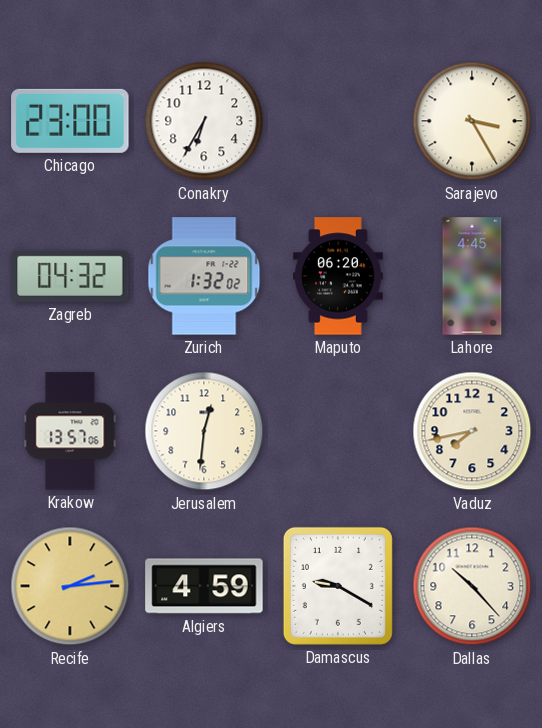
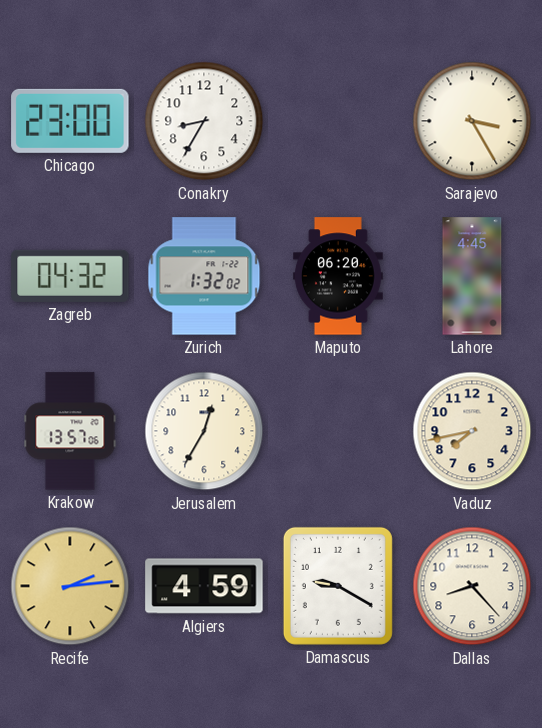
Conakry: 6:35 -> 8:35 (204, 121)
Jerusalem: 12:31 -> 12:35 (204, 431)
Dallas: 10:23 -> 8:23 (472, 586)
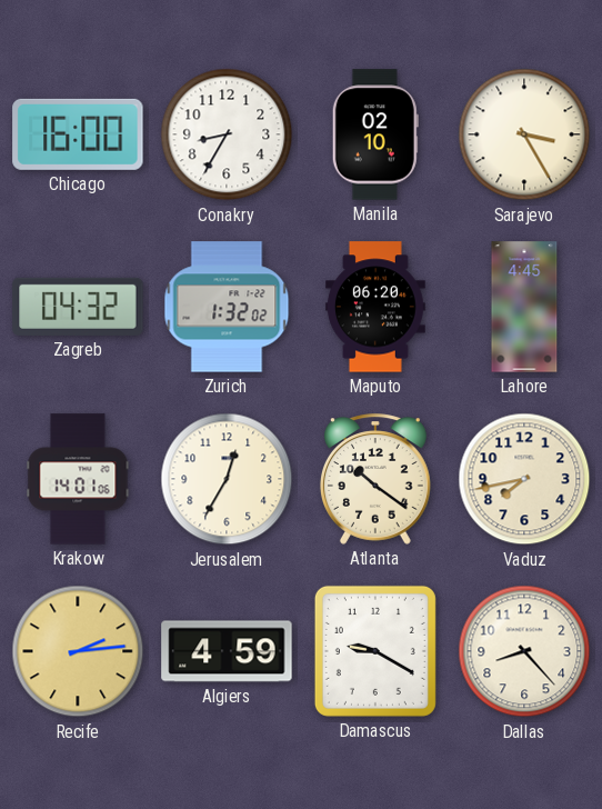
Chicago: 23:00 -> 16:00 (78, 134)
Manila: none -> 02:10 (375, 134)
Krakow: 13:57 -> 14:01 (78, 479)
Atlanta: none -> 10:21 (375, 479)
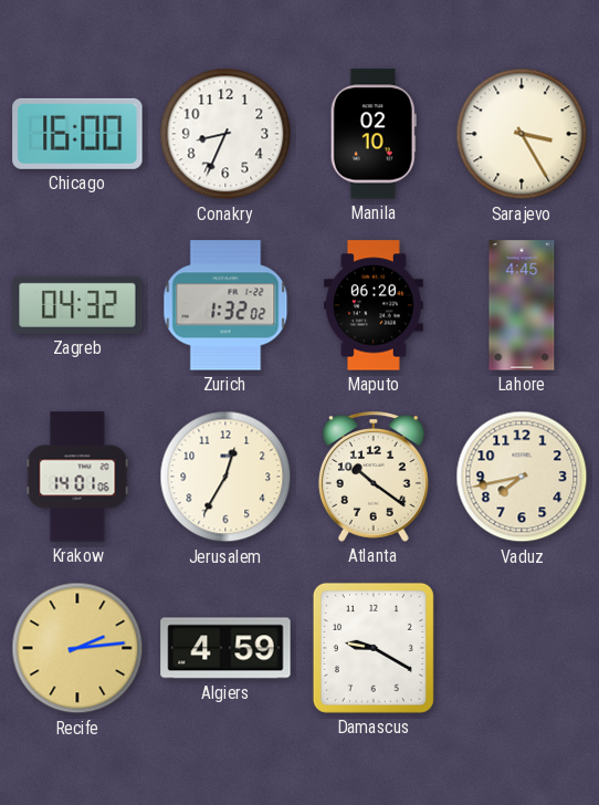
Conakry: 8:35 -> 8:34 (225, 134)
Dallas: 8:23 -> none (524, 651)
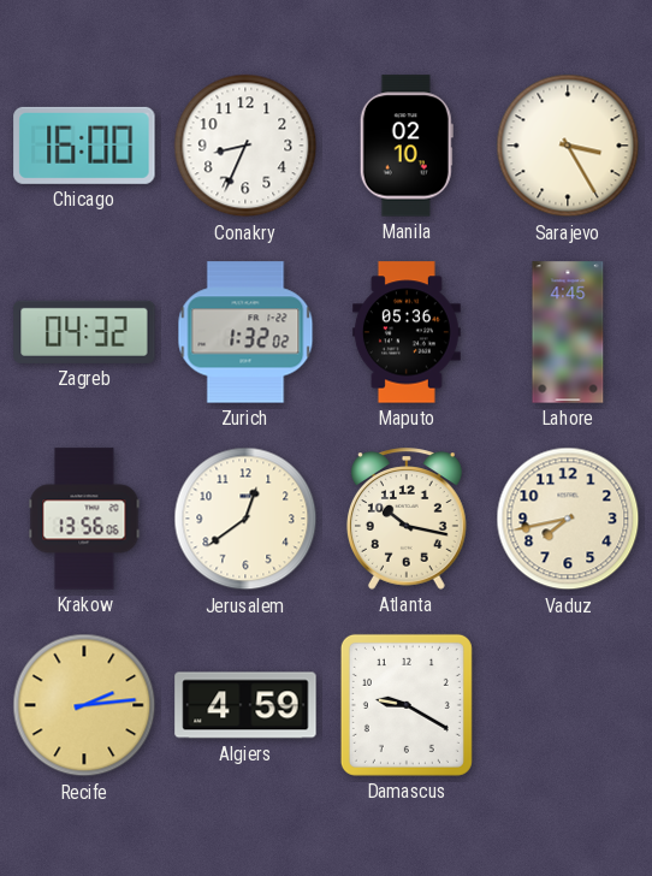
Maputo: 06:20 -> 05:36 (407, 332)
Krakow: 14:01 -> 13:56 (84, 519)
Jerusalem: 12:35 -> 12:39 (245, 519)
Atlanta: 10:21 -> 10:17 (407, 519)
